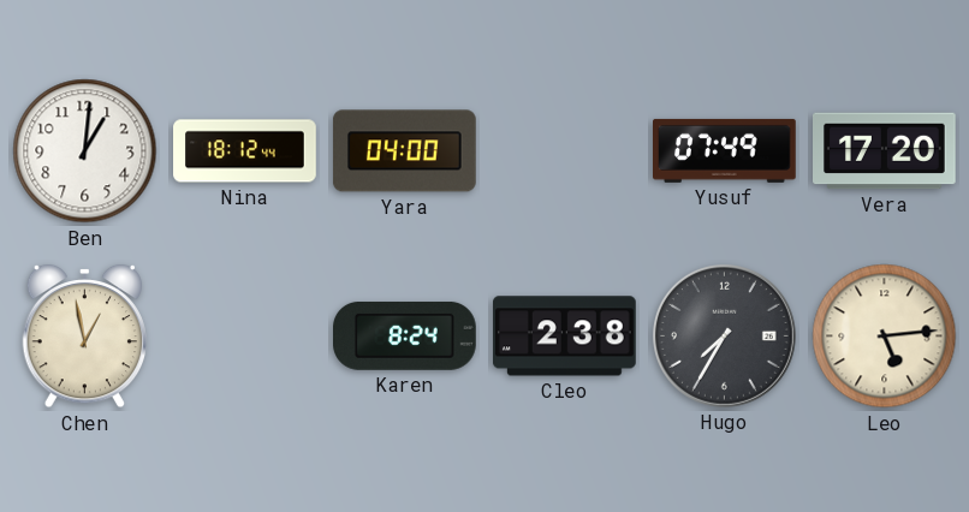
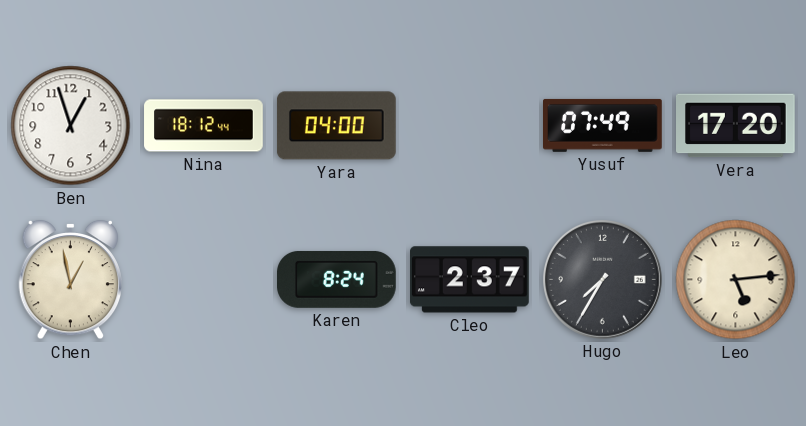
Ben: 1:01 -> 12:57 (71, 126)
Cleo: 2:38 -> 2:37 (470, 280)
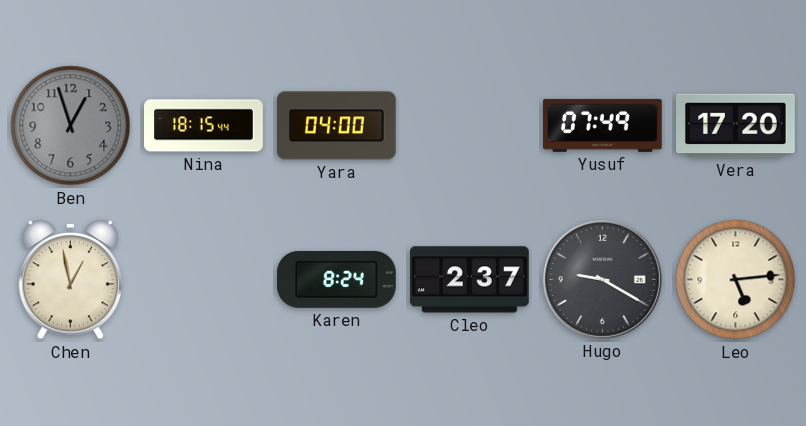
Ben dial: white -> grey (71, 126)
Nina: 18:12 -> 18:15 (204, 126)
Hugo: 7:35 -> 9:20 (602, 279)
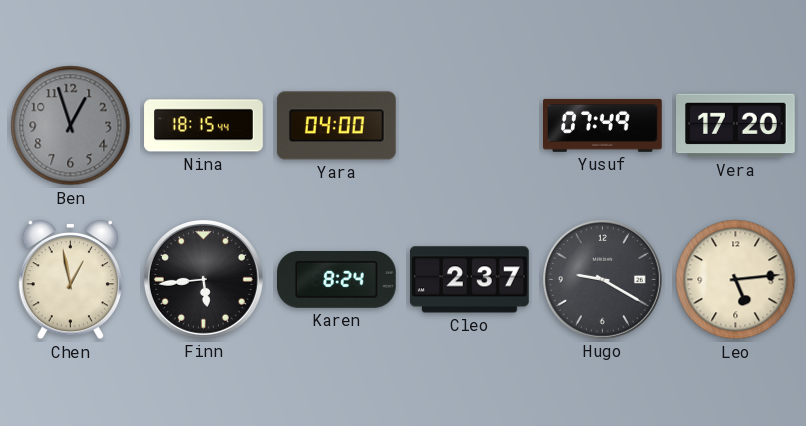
Finn: none -> 5:44 (203, 279)
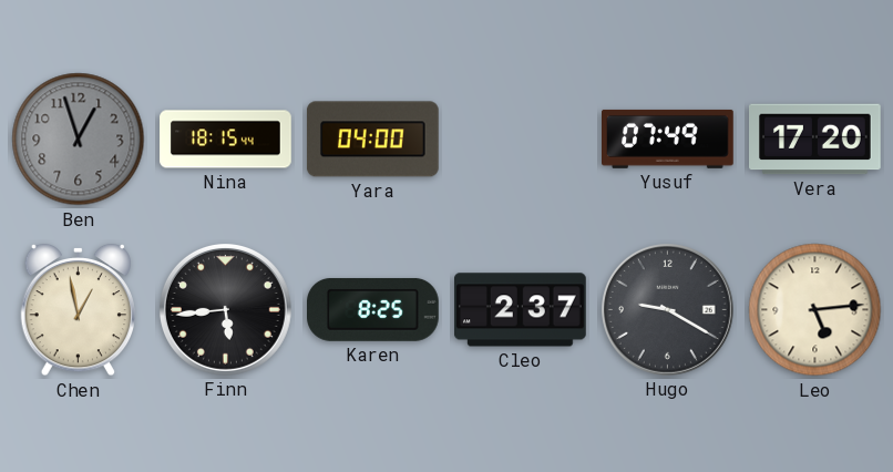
Karen: 8:24 -> 8:25 (373, 309)
